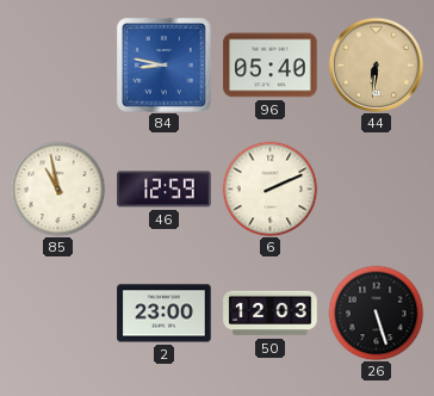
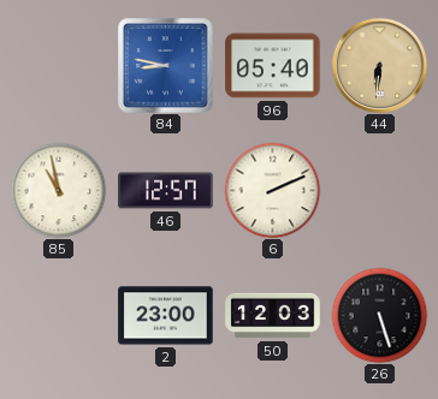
46: 12:59 -> 12:57 (166, 191)
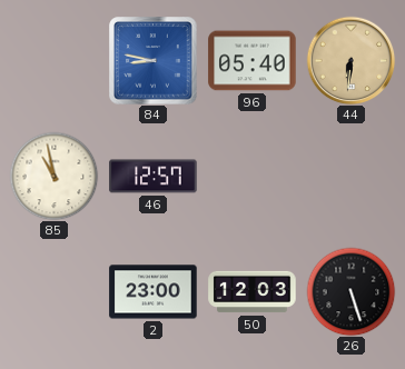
6: 2:11 -> none (272, 190)
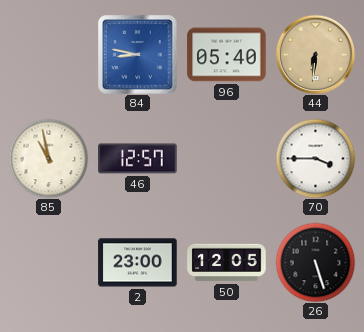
70: none -> 3:45 (315, 158)
50: 12:03 -> 12:05 (227, 263)
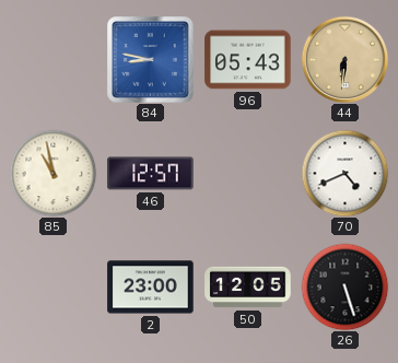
96: 05:40 -> 05:43 (248, 60)
70: 3:45 -> 4:41 (344, 173)
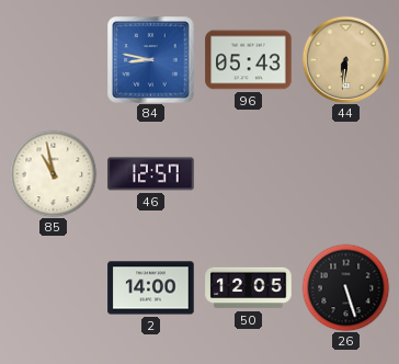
70: 4:41 -> none (344, 173)
2: 23:00 -> 14:00 (151, 288)
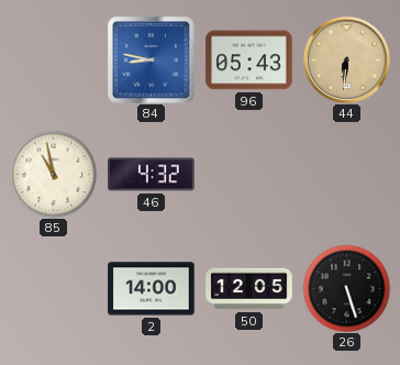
46: 12:57 -> 4:32 (152, 175)
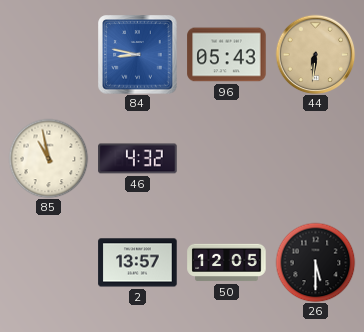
2: 14:00 -> 13:57 (138, 263)
26: 5:27 -> 5:30 (315, 262)
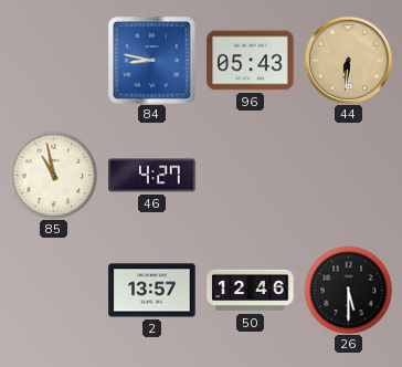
46: 4:32 -> 4:27 (152, 176)
50: 12:05 -> 12:46 (251, 291)
